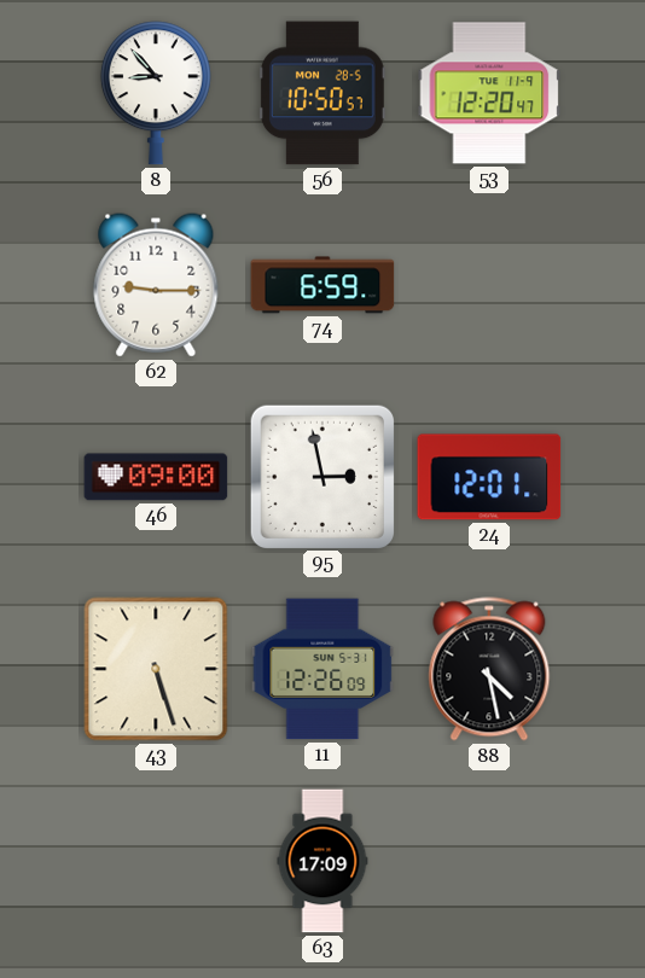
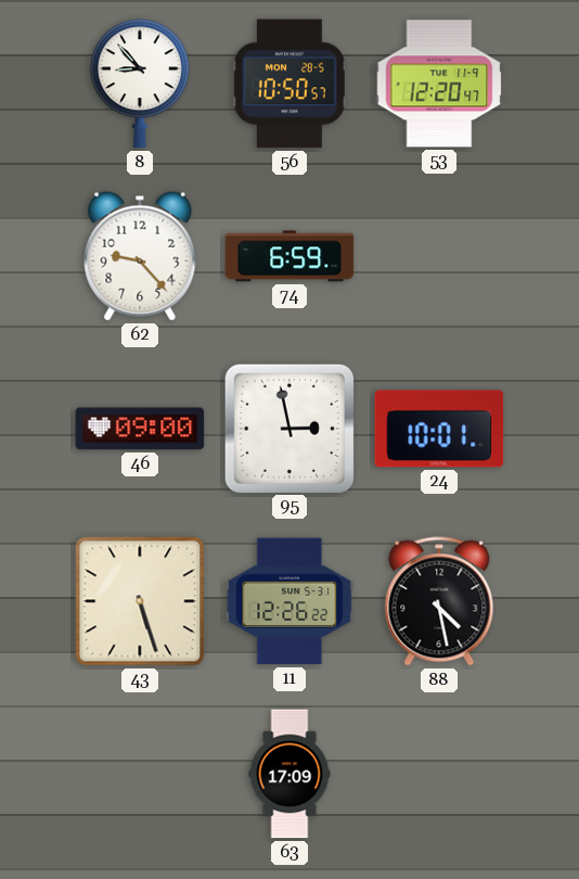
62: 9:15 -> 9:23 (140, 256)
24: 12:01 -> 10:01 (439, 429)
11: 12:26:09 -> 12:26:22 (289, 601)
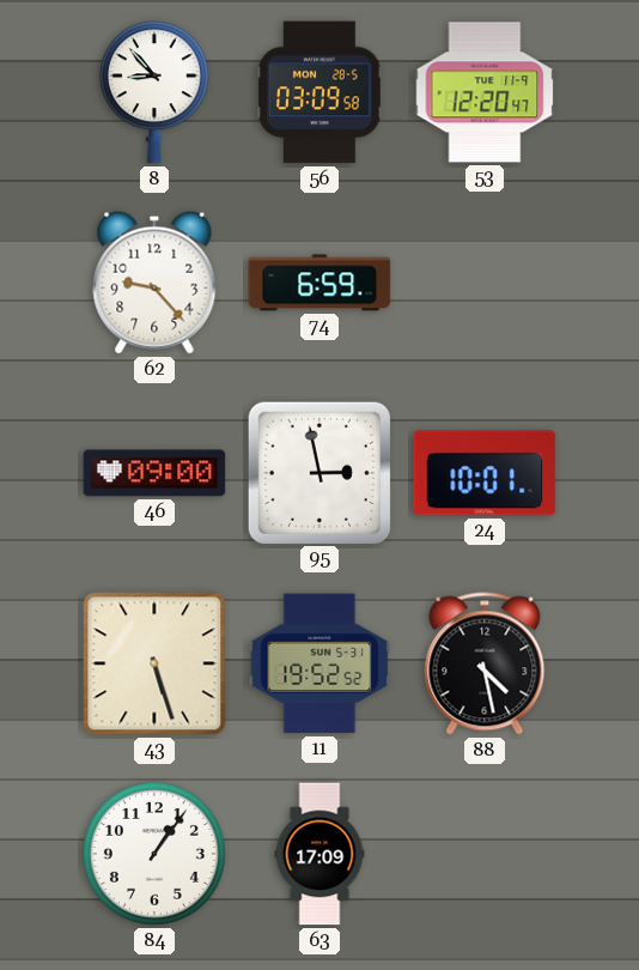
56: 10:50 -> 03:09 (319, 92)
11: 12:26 -> 19:52 (319, 663)
84: none -> 1:06 (154, 854)
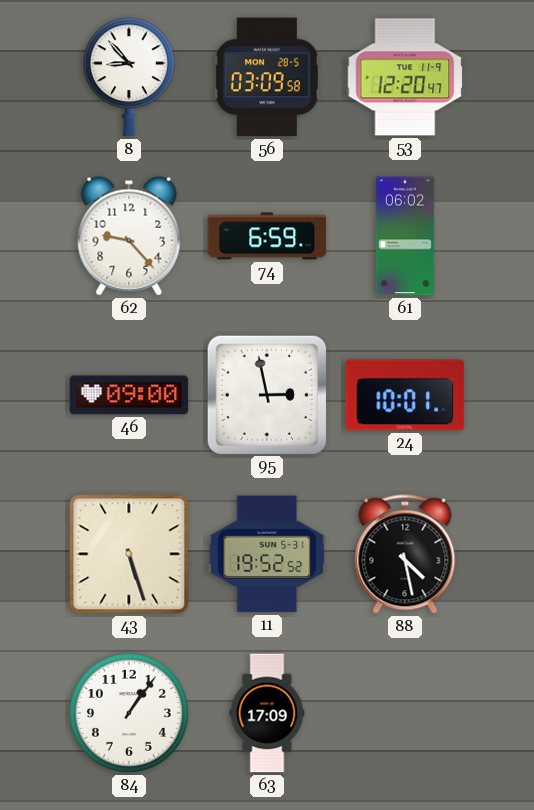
61: none -> 06:02 (405, 236)
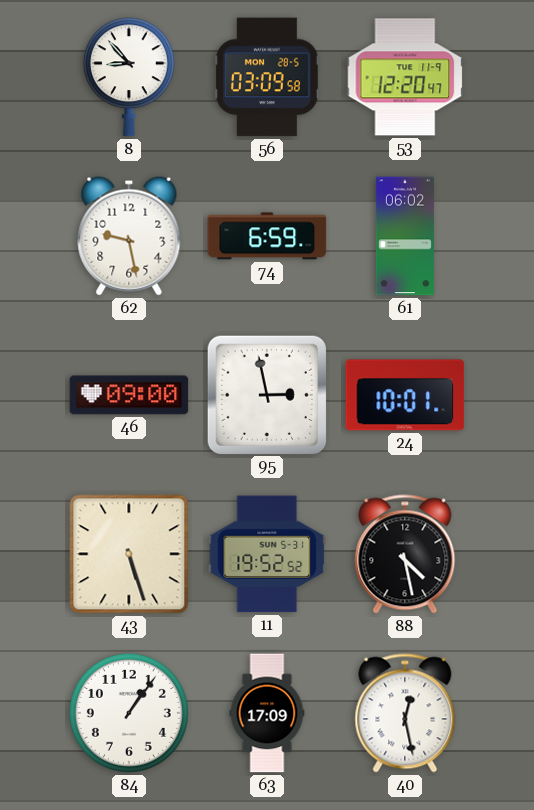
62: 9:23 -> 9:28 (129, 236)
40: none -> 12:28 (405, 713)
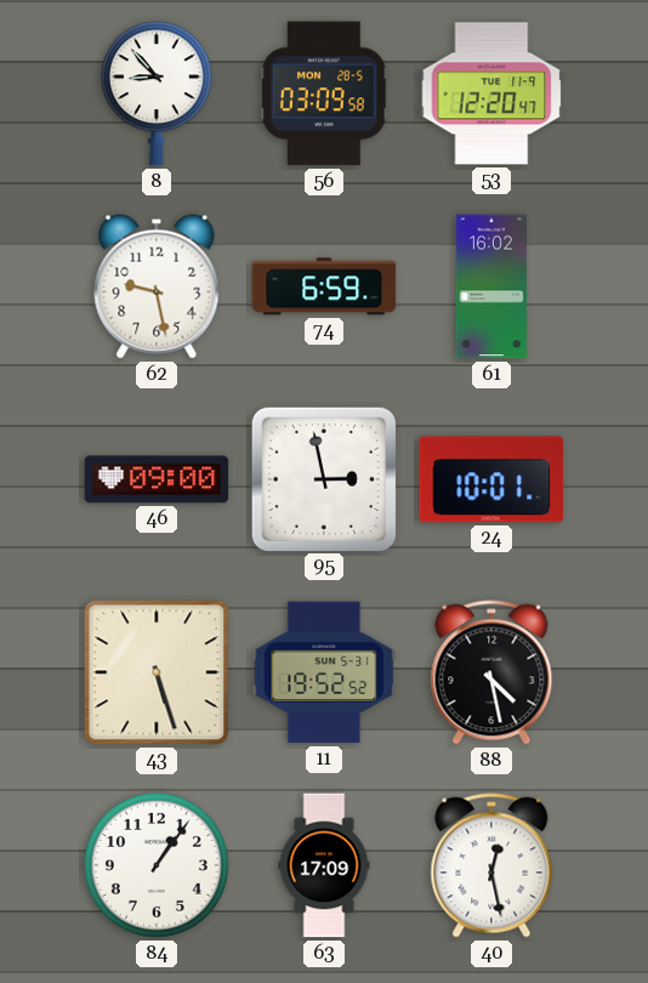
61: 06:02 -> 16:02 (491, 286)
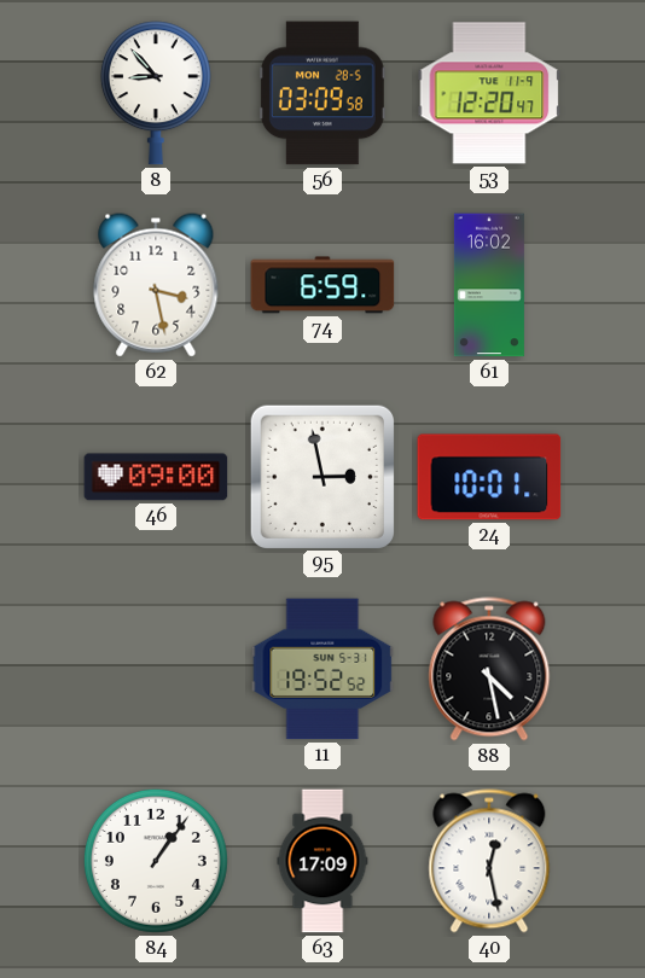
62: 9:28 -> 3:28 (156, 285)
43: 5:27 -> none (157, 672)
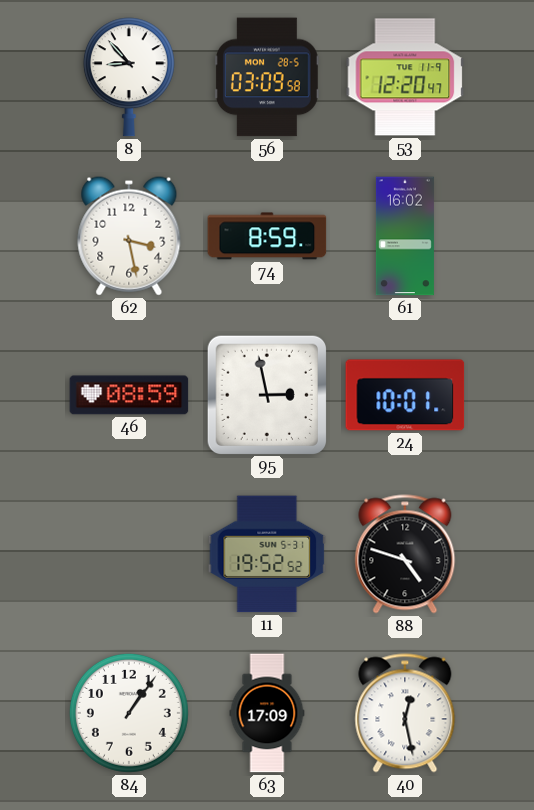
74: 6:59 -> 8:59 (267, 236)
46: 09:00 -> 08:59 (129, 395)
88: 4:28 -> 4:48 (405, 554)
